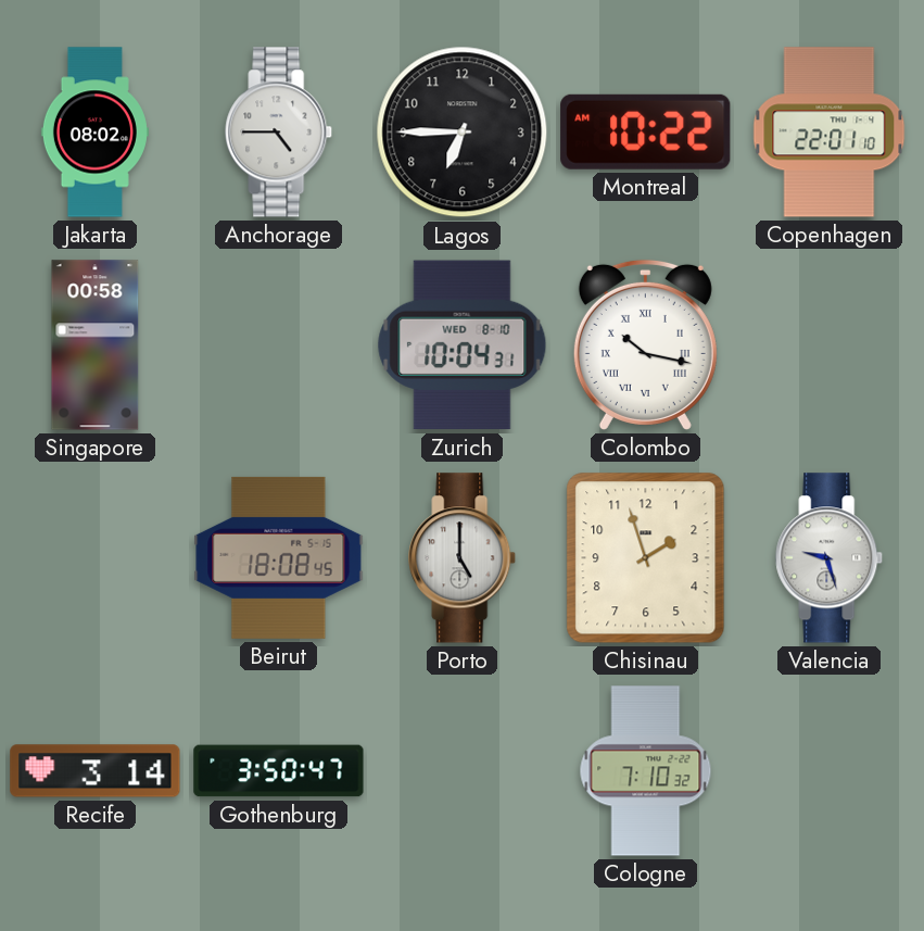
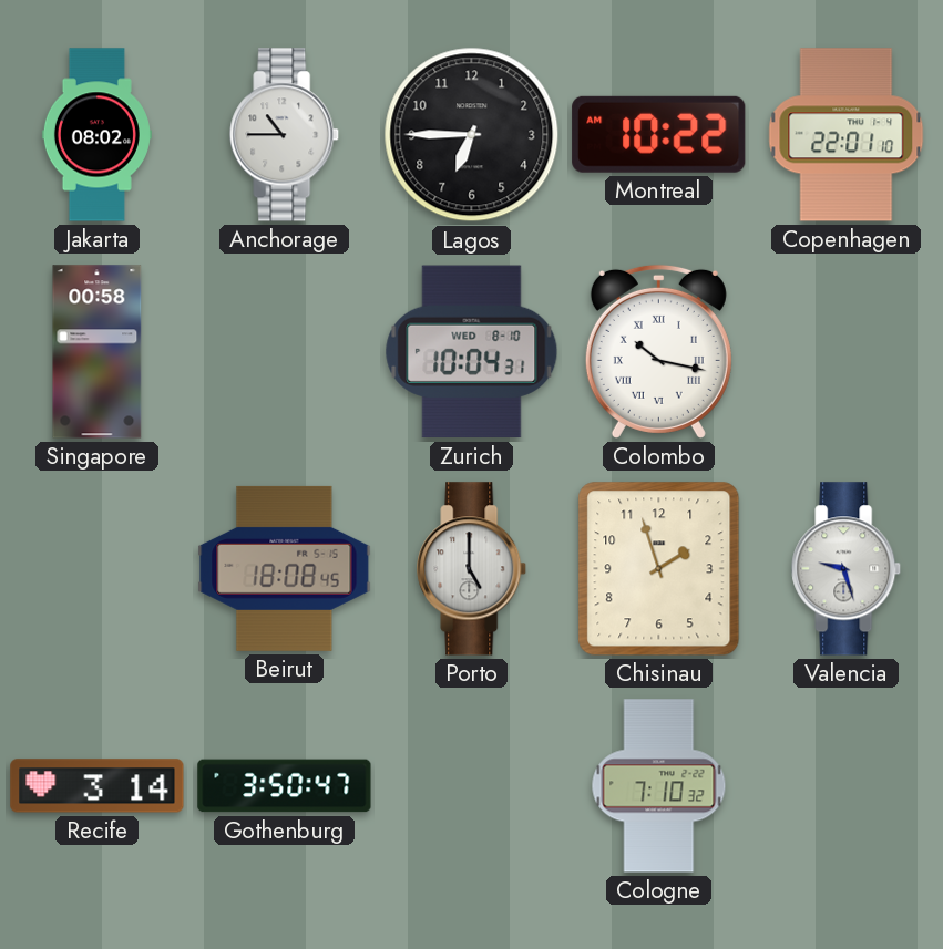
Anchorage: 4:45 -> 10:45 (285, 135)
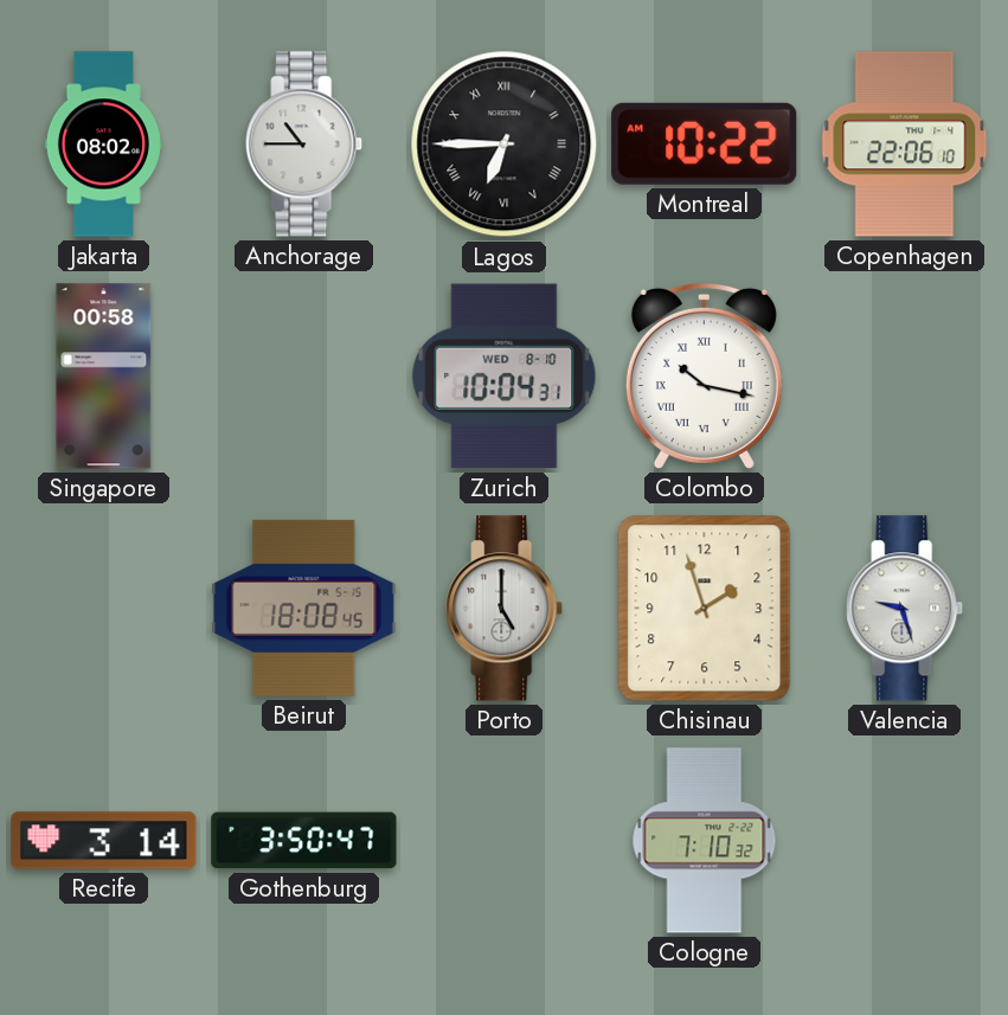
Lagos numerals: Arabic -> Roman (505, 144)
Copenhagen: 22:01 -> 22:06 (905, 144)
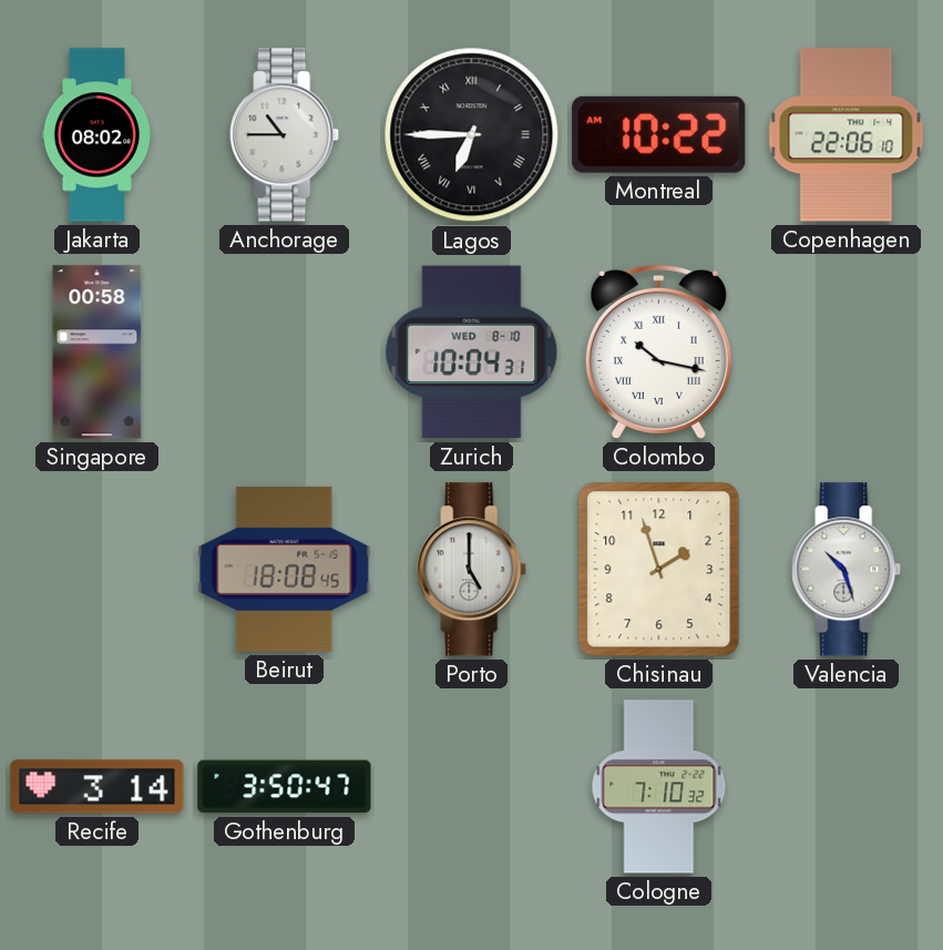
Valencia: 9:27 -> 10:27 (847, 570)
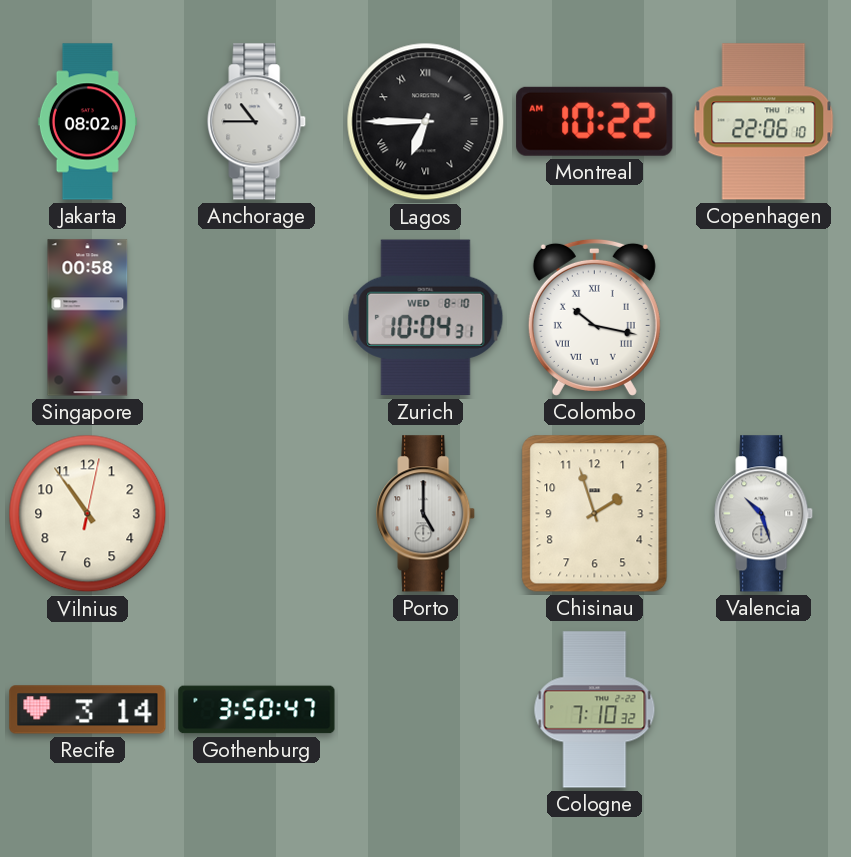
Vilnius: none -> 10:54 (88, 514)
Beirut: 18:08 -> none (285, 569)
